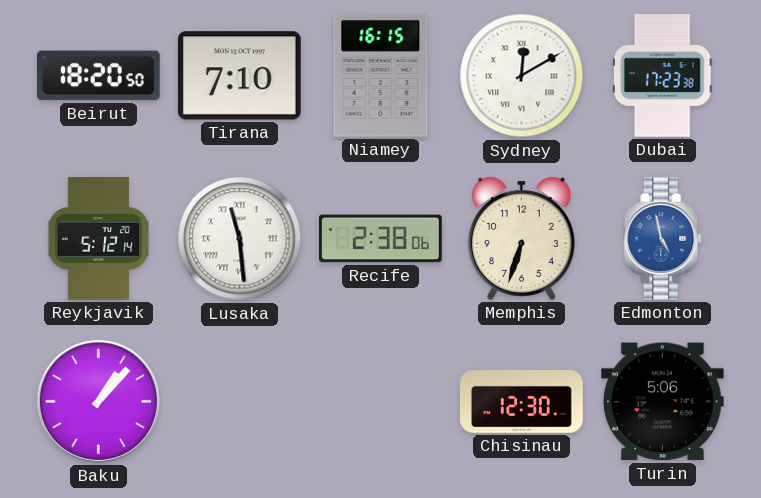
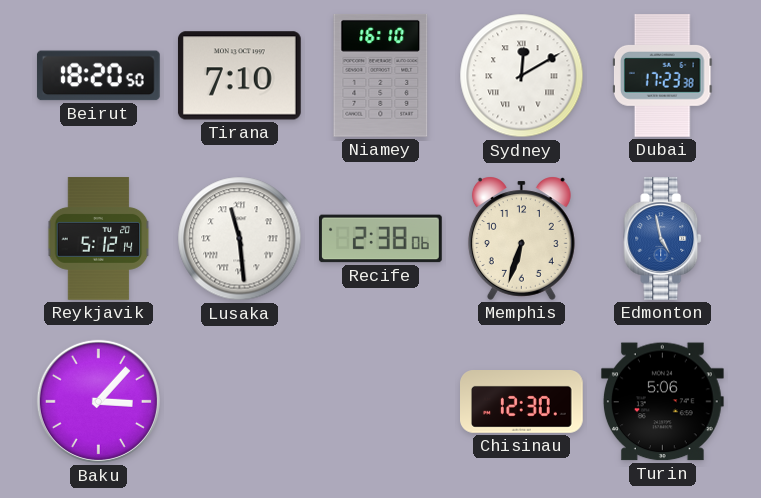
Niamey: 16:15 -> 16:10 (381, 75)
Baku: 1:07 -> 3:07 (98, 401)
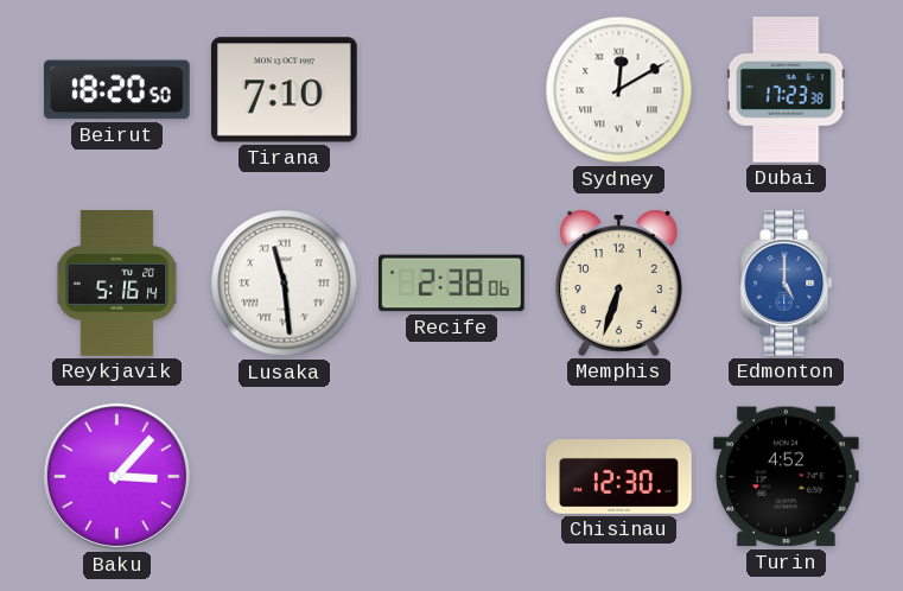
Niamey: 16:10 -> none (381, 75)
Reykjavik: 5:12 -> 5:16 (117, 284)
Edmonton: 4:58 -> 5:00 (787, 284)
Turin: 5:06 -> 4:52 (786, 477)
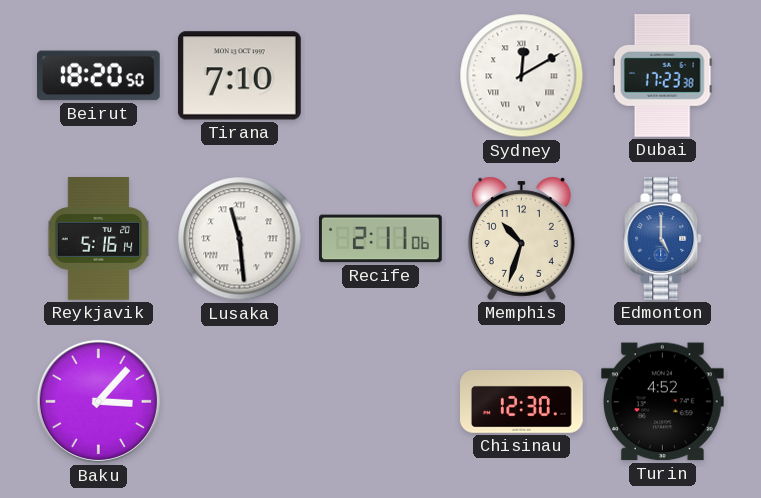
Recife: 2:38 -> 2:11 (381, 239)
Memphis: 6:33 -> 10:33 (521, 238)
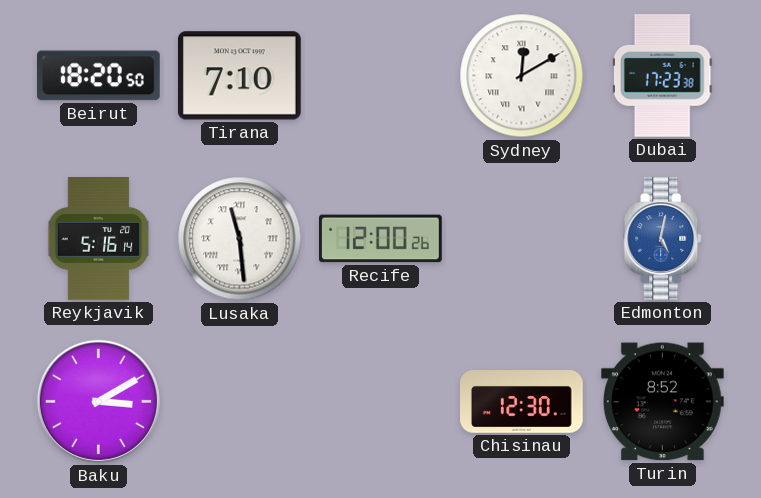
Recife: 2:11 -> 12:00 (381, 239)
Memphis: 10:33 -> none (521, 238)
Edmonton: 5:00 -> 5:02 (663, 239)
Baku: 3:07 -> 3:10 (98, 401)
Turin: 4:52 -> 8:52 (662, 402)
